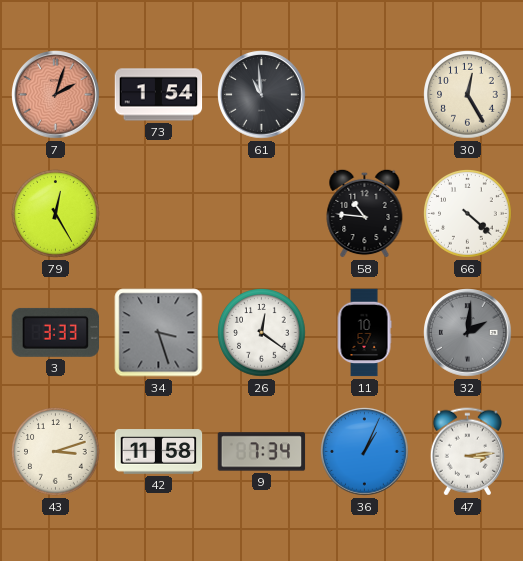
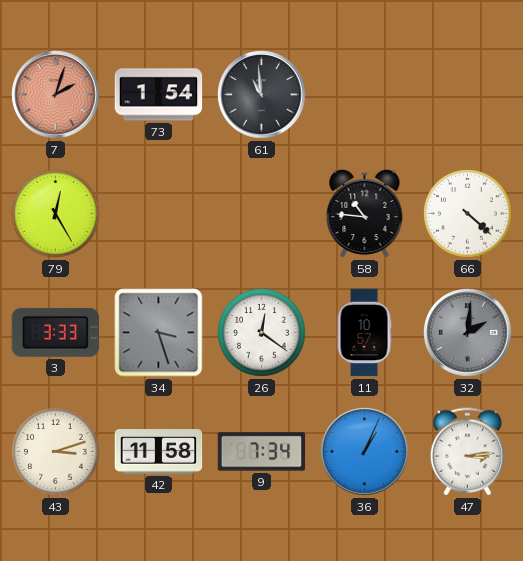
30: 12:25 -> none (468, 95)
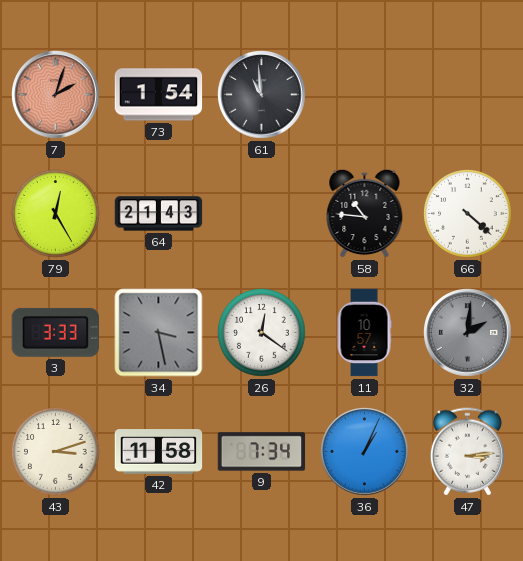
64: none -> 21:43 (159, 214)
34: 3:27 -> 3:28 (159, 333)
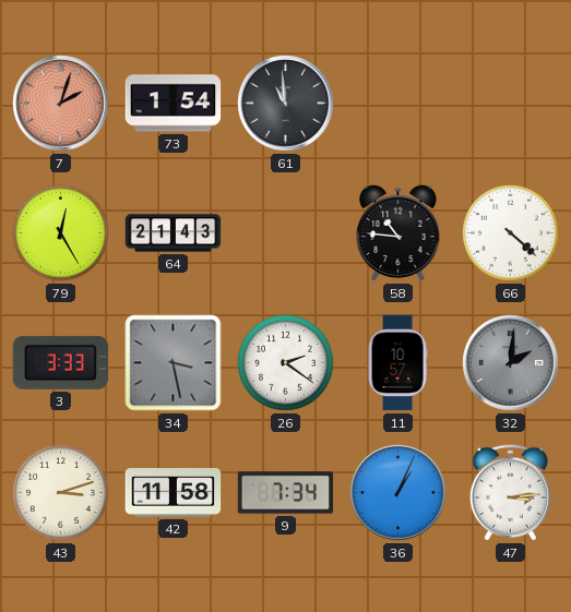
26: 12:21 -> 2:21 (286, 363)
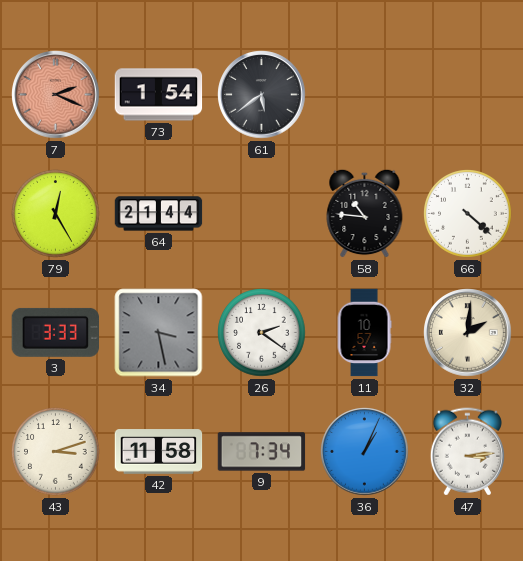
7: 2:03 -> 2:19 (56, 95)
61: 10:59 -> 5:39 (262, 95)
64: 21:43 -> 21:44 (159, 214)
32 dial: grey -> cream (468, 333)
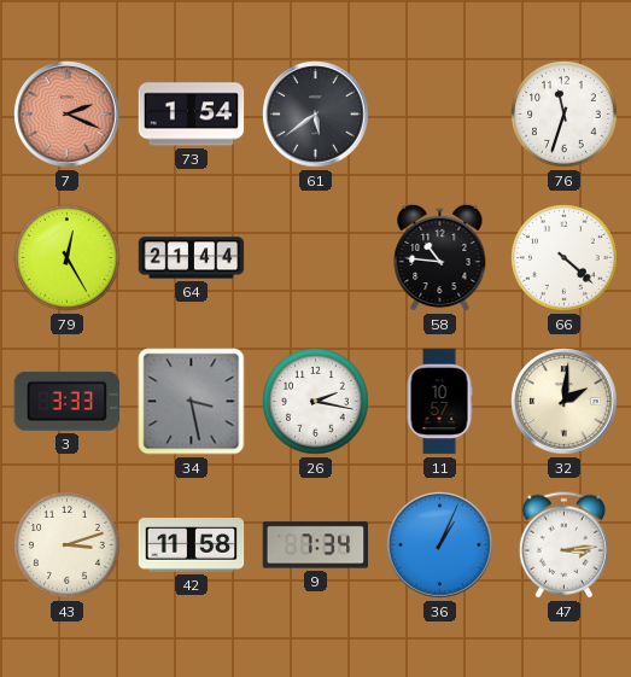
76: none -> 11:33 (565, 115)
26: 2:21 -> 2:17 (316, 402)
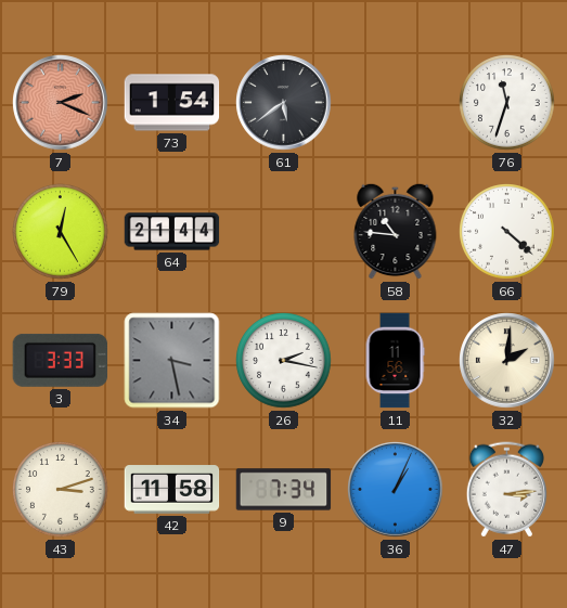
11: 10:57 -> 11:56 (395, 361)
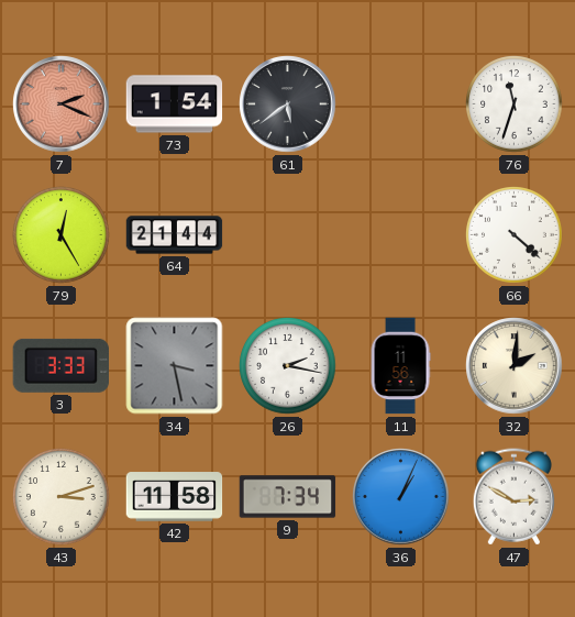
58: 10:46 -> none (396, 231)
47: 3:14 -> 2:50 (513, 497)
